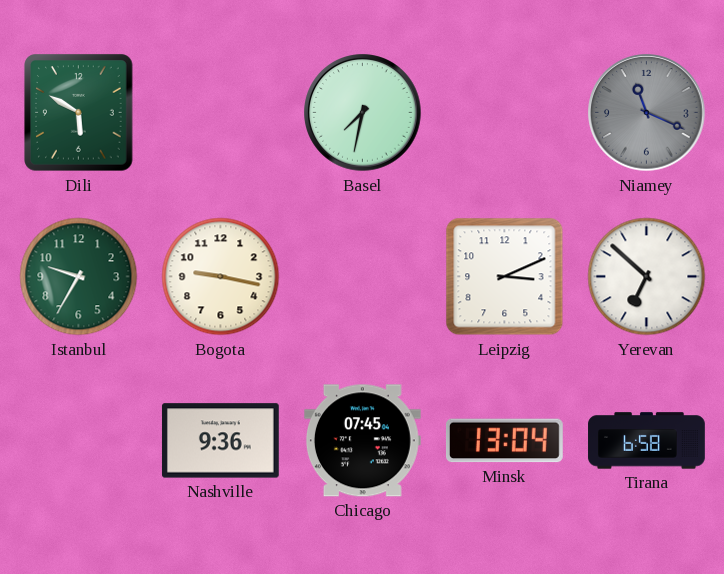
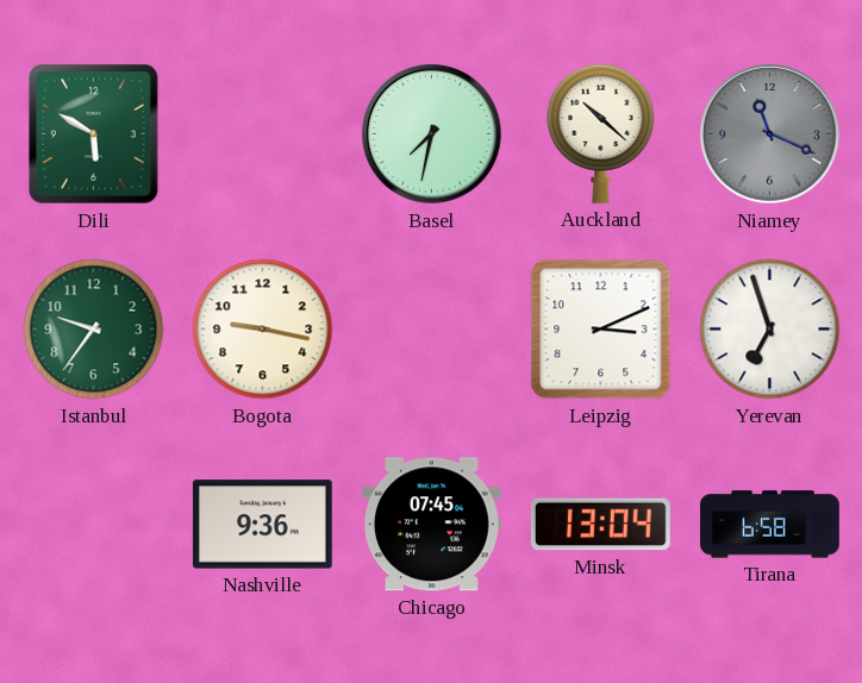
Auckland: none -> 10:22 (601, 133)
Istanbul: 9:35 -> 9:36 (94, 330)
Yerevan: 6:52 -> 6:57 (770, 330)
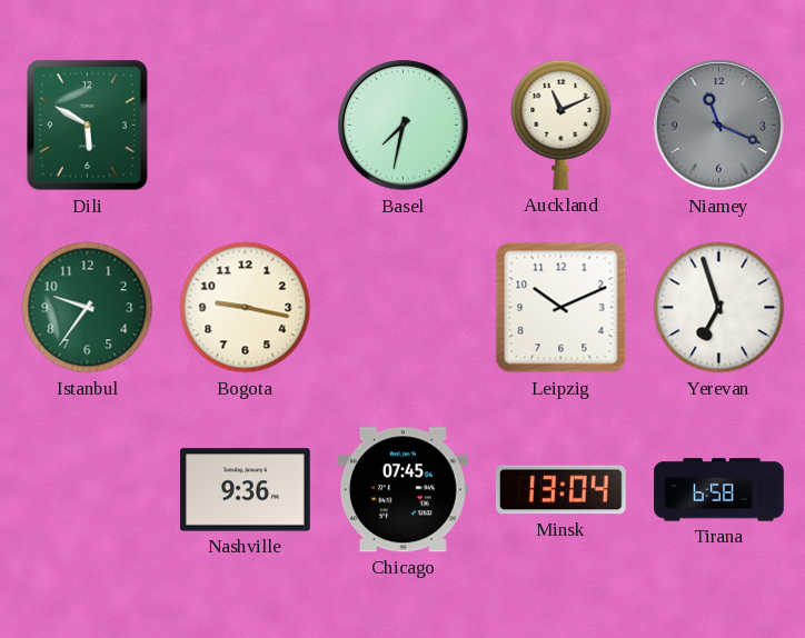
Auckland: 10:22 -> 11:11 (561, 124)
Leipzig: 3:11 -> 10:11 (561, 308)
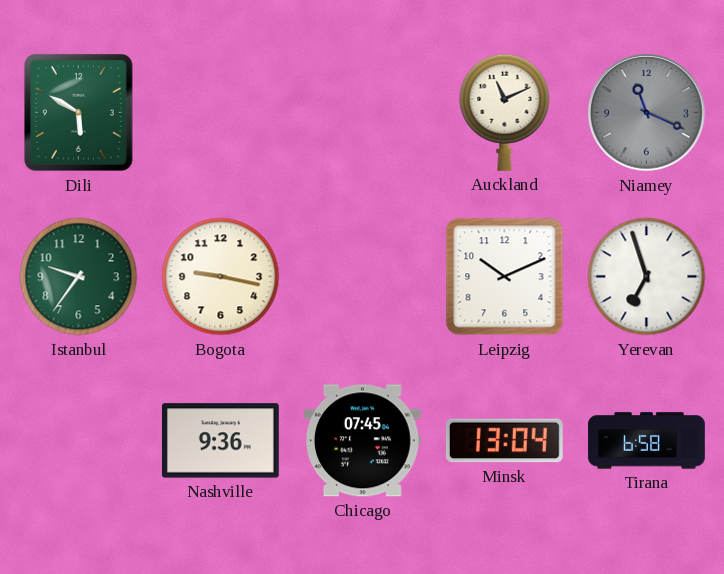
Basel: 7:32 -> none (404, 126)
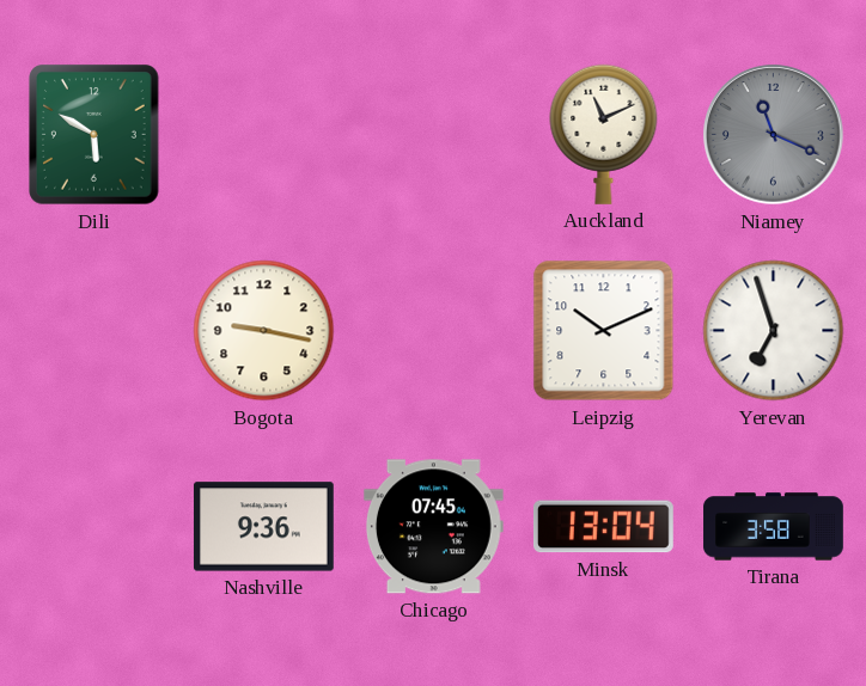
Istanbul: 9:36 -> none (79, 277)
Tirana: 6:58 -> 3:58 (774, 527)
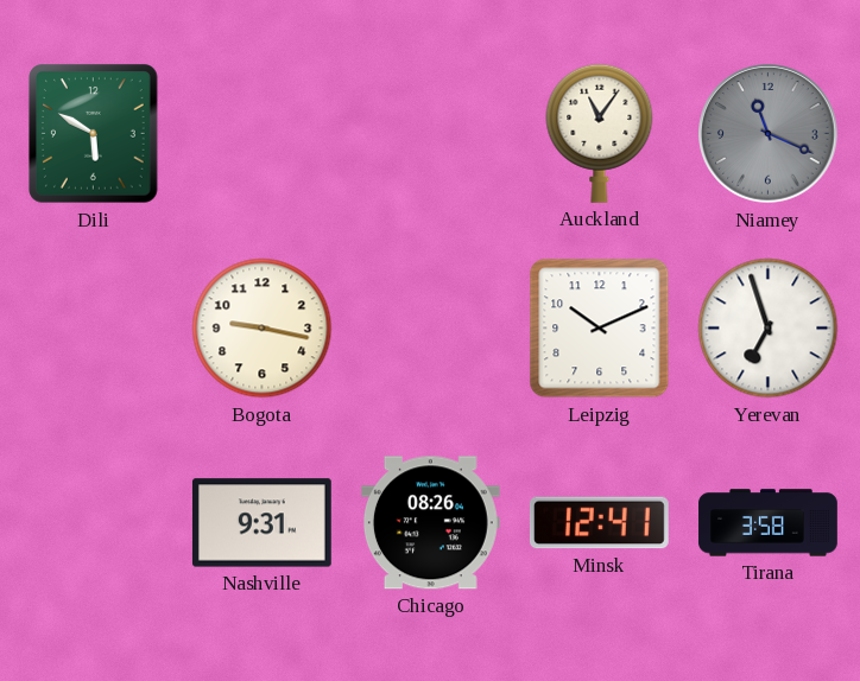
Auckland: 11:11 -> 11:06 (600, 133)
Nashville: 9:36 -> 9:31 (261, 523)
Chicago: 07:45 -> 08:26 (430, 523)
Minsk: 13:04 -> 12:41 (600, 523)
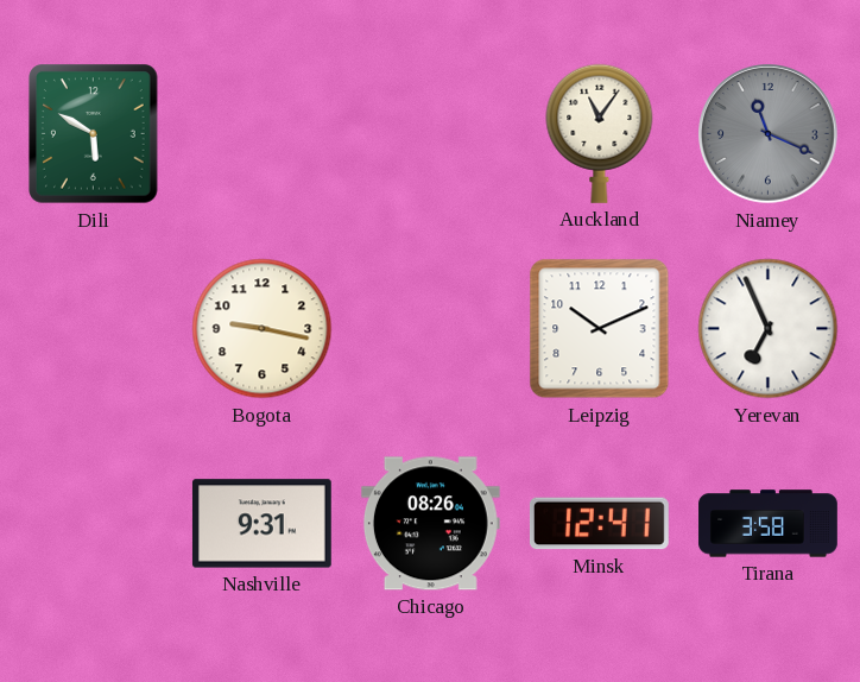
Yerevan: 6:57 -> 6:56 (769, 329)
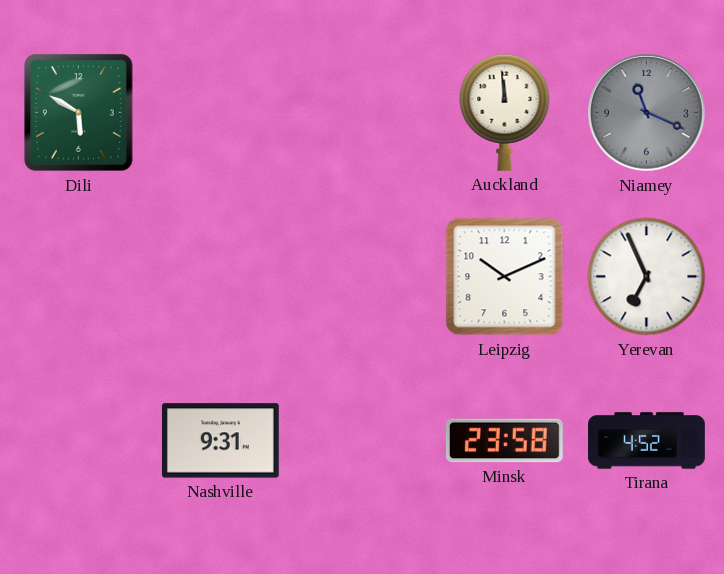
Auckland: 11:06 -> 11:59 (505, 112)
Bogota: 9:17 -> none (263, 329)
Chicago: 08:26 -> none (430, 524)
Minsk: 12:41 -> 23:58 (505, 441)
Tirana: 3:58 -> 4:52 (647, 441)
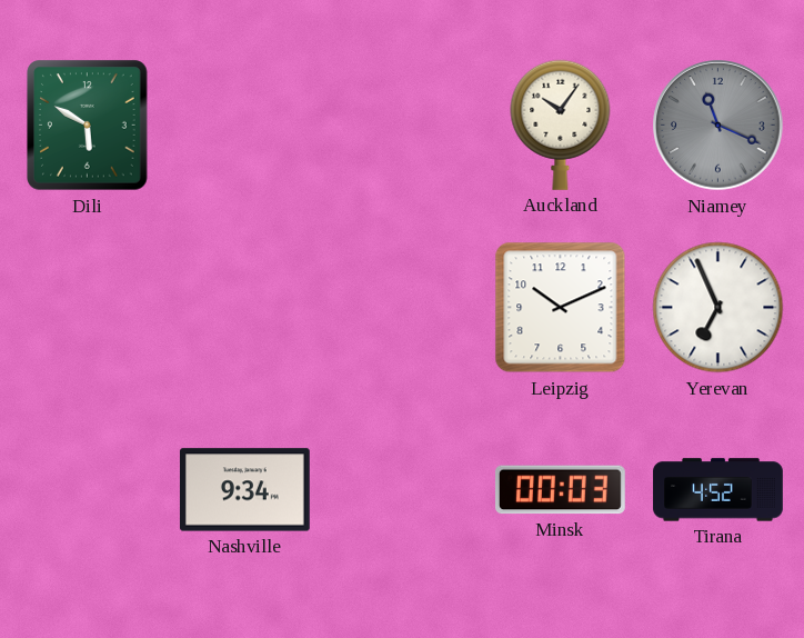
Auckland: 11:59 -> 10:06 (561, 124)
Nashville: 9:31 -> 9:34 (244, 490)
Minsk: 23:58 -> 00:03 (561, 490)
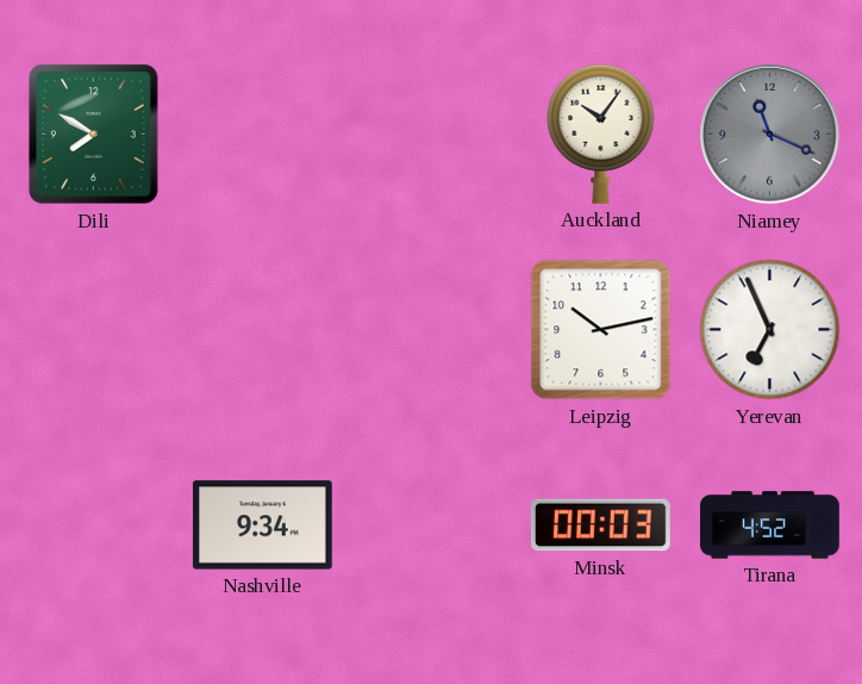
Dili: 5:50 -> 7:50 (94, 135)
Leipzig: 10:11 -> 10:13 (601, 330)
